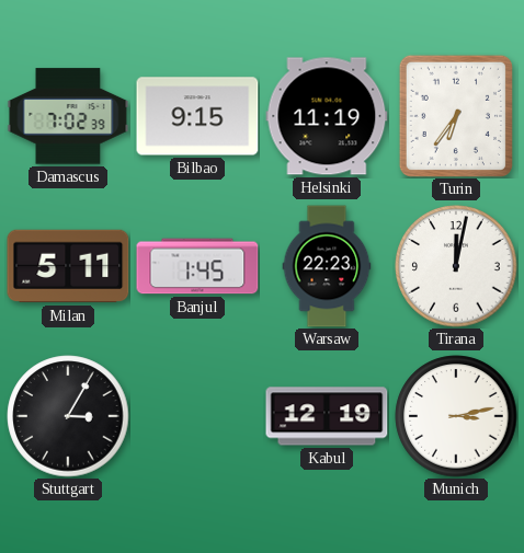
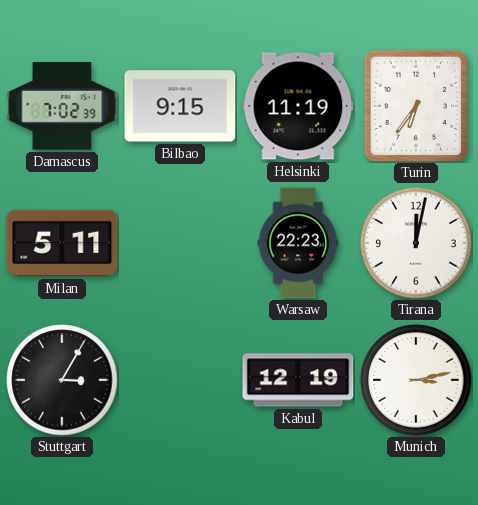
Banjul: 1:45 -> none (197, 266)
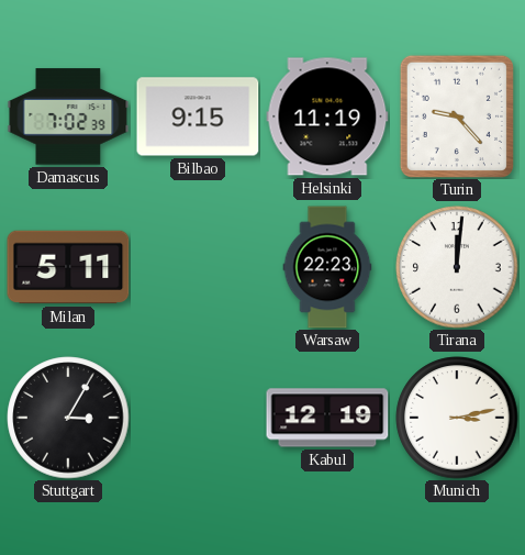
Turin: 6:36 -> 9:23 (457, 116)
Tirana: 12:02 -> 12:01 (457, 267)
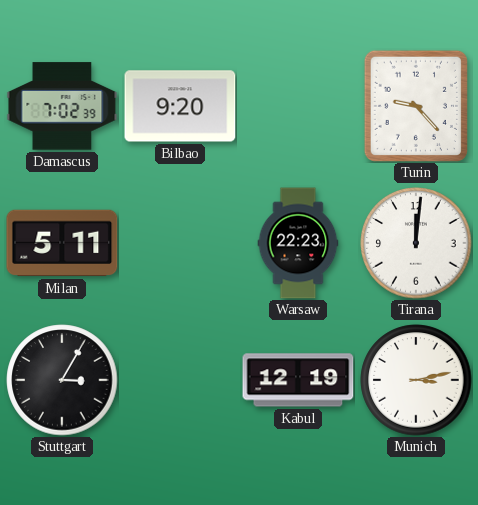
Bilbao: 9:15 -> 9:20 (180, 106)
Helsinki: 11:19 -> none (327, 116)
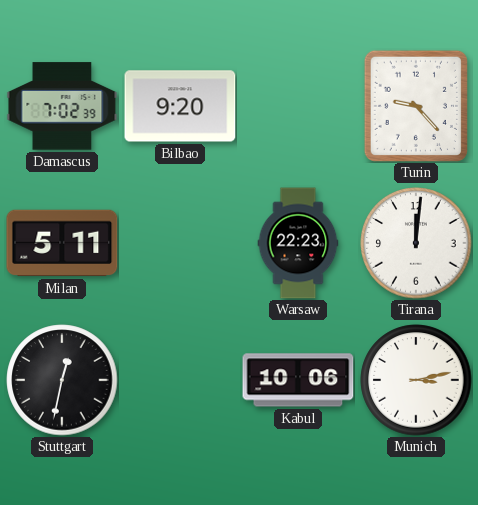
Stuttgart: 3:05 -> 12:32 (62, 380)
Kabul: 12:19 -> 10:06 (298, 380)
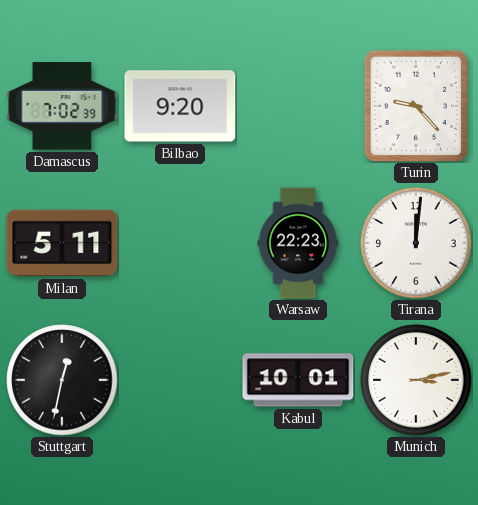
Kabul: 10:06 -> 10:01 (298, 380)
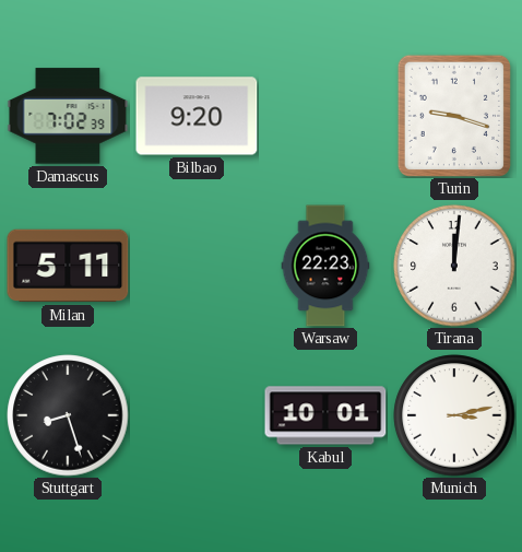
Turin: 9:23 -> 9:18 (454, 116)
Stuttgart: 12:32 -> 8:27 (68, 415)
